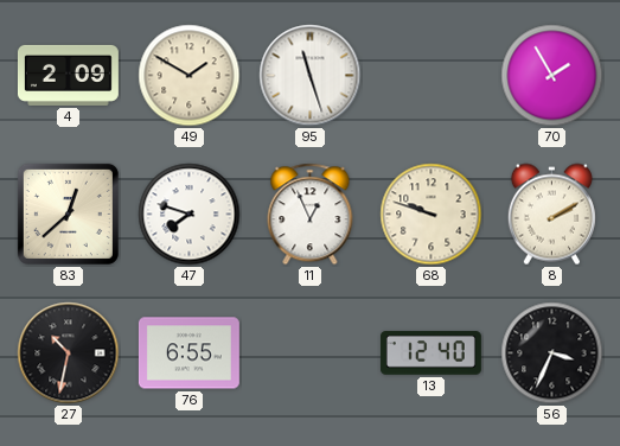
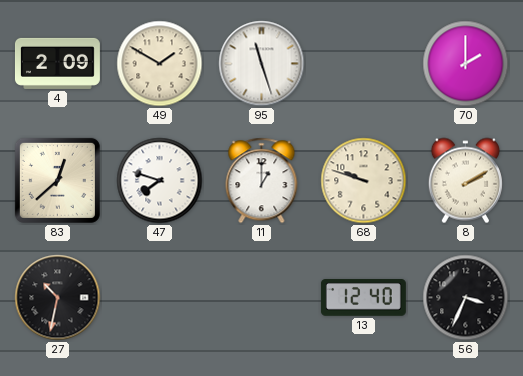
70: 1:55 -> 2:00 (466, 64)
11: 12:56 -> 1:00 (262, 181)
76: 6:55 -> none (188, 353)
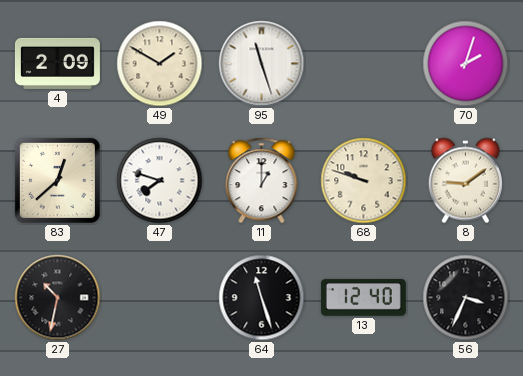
70: 2:00 -> 2:03 (466, 64)
8: 2:10 -> 9:09 (465, 181)
64: none -> 11:27 (262, 298)
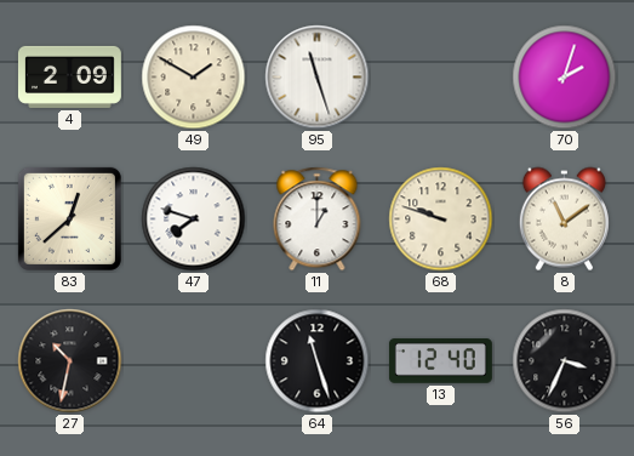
8: 9:09 -> 11:09 (564, 220)
